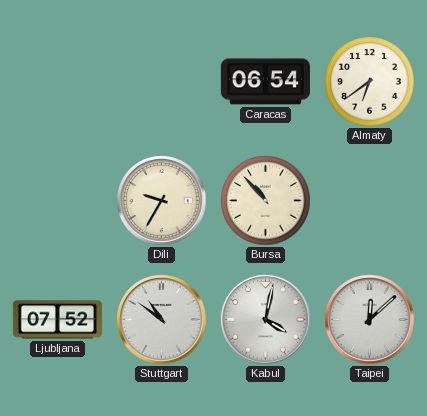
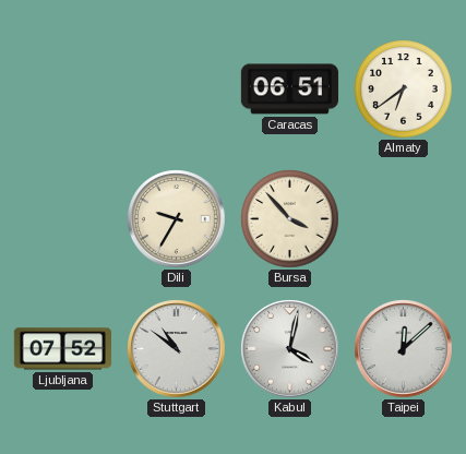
Caracas: 06:54 -> 06:51 (289, 89)
Bursa: 10:53 -> 3:53 (290, 219)
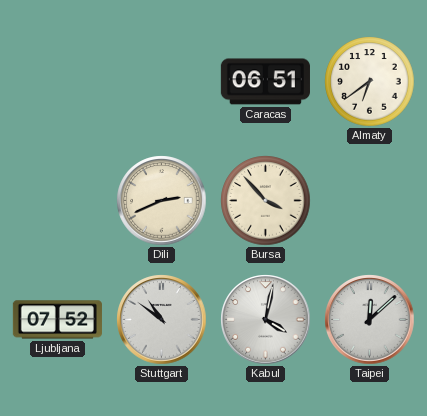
Dili: 9:35 -> 2:41 (162, 201)
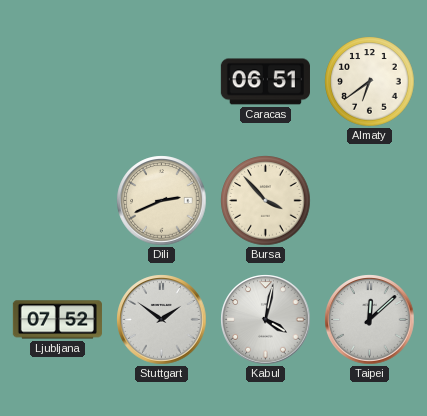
Stuttgart: 10:51 -> 1:51 (162, 320)
